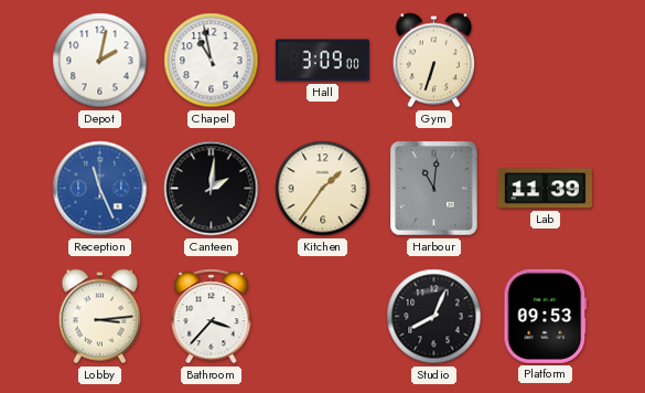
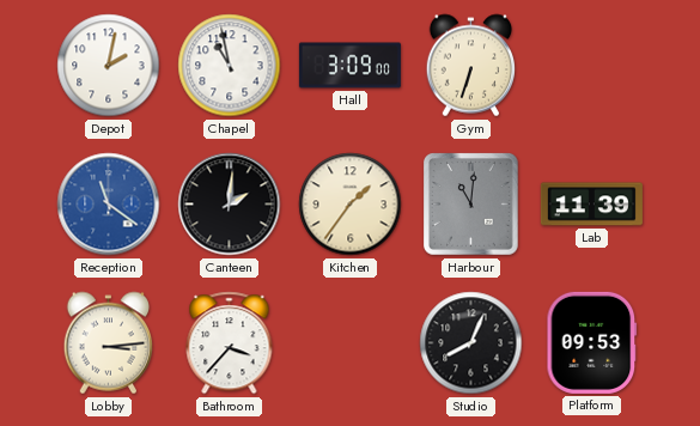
Reception: 11:26 -> 11:21 (109, 205)
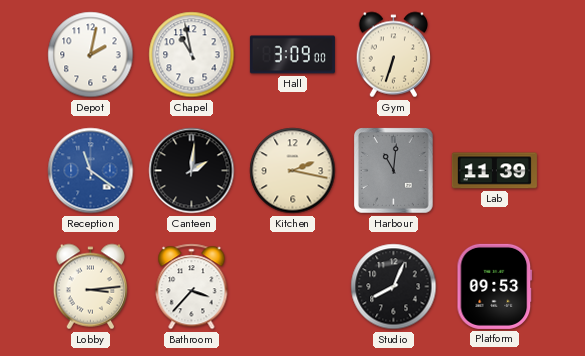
Kitchen: 1:36 -> 2:17 (293, 171)
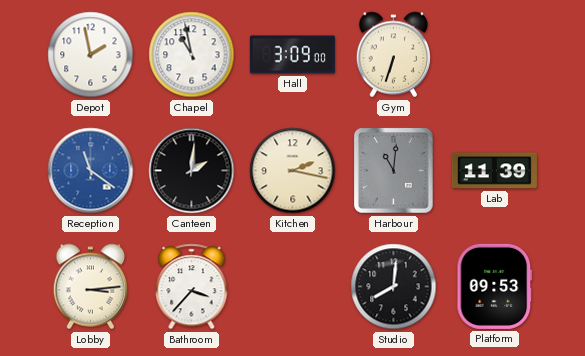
Depot: 2:02 -> 1:58 (91, 55)
Studio: 8:04 -> 8:01 (394, 287)
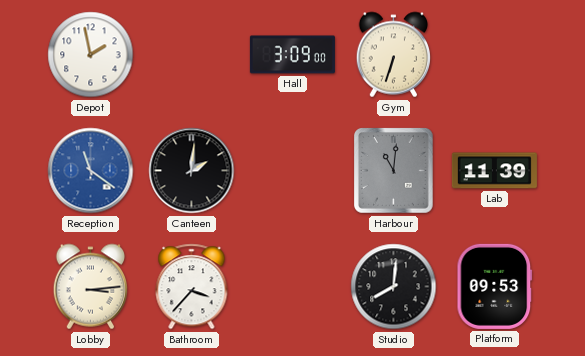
Chapel: 10:58 -> none (192, 55)
Kitchen: 2:17 -> none (293, 171)
